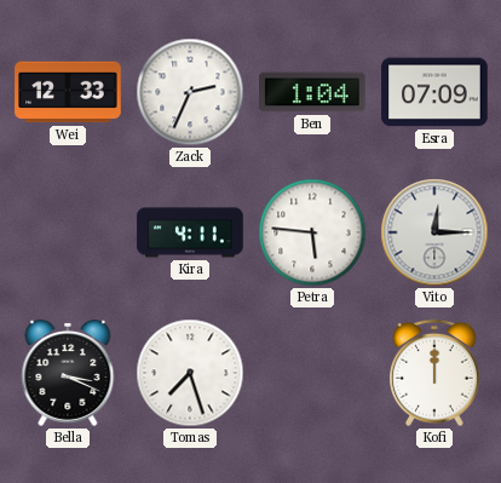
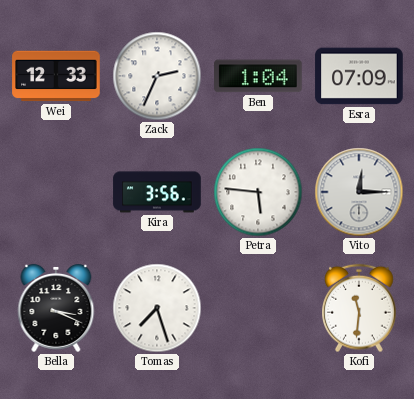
Kira: 4:11 -> 3:56 (157, 192)
Kofi: 12:00 -> 11:31 (360, 308)
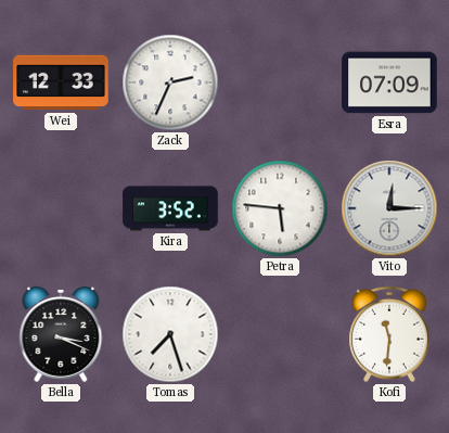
Ben: 1:04 -> none (258, 76)
Kira: 3:56 -> 3:52 (170, 208)
